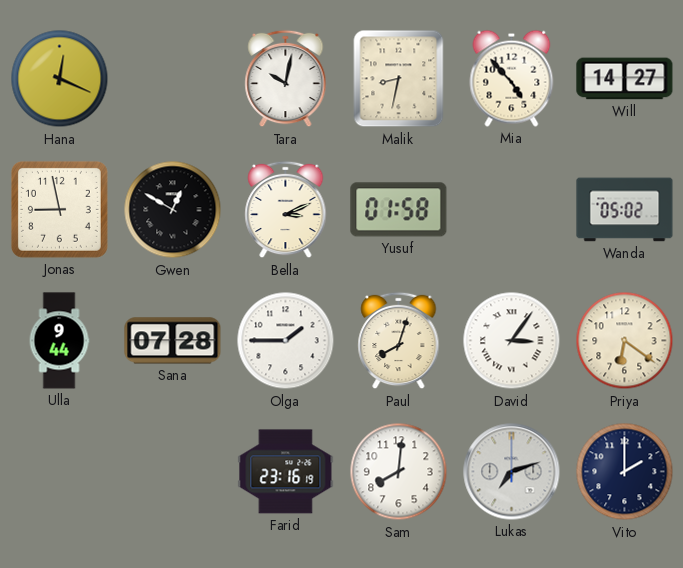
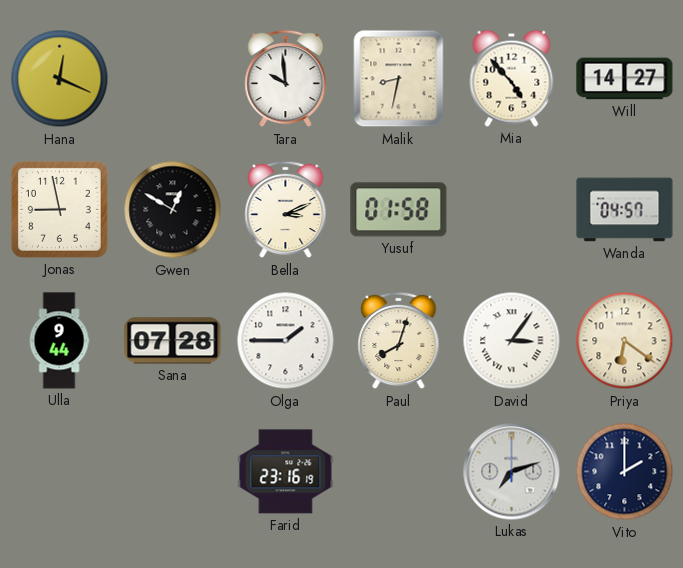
Tara: 10:02 -> 9:59 (286, 79)
Wanda: 05:02 -> 04:57 (625, 210)
Sam: 8:01 -> none (399, 472)
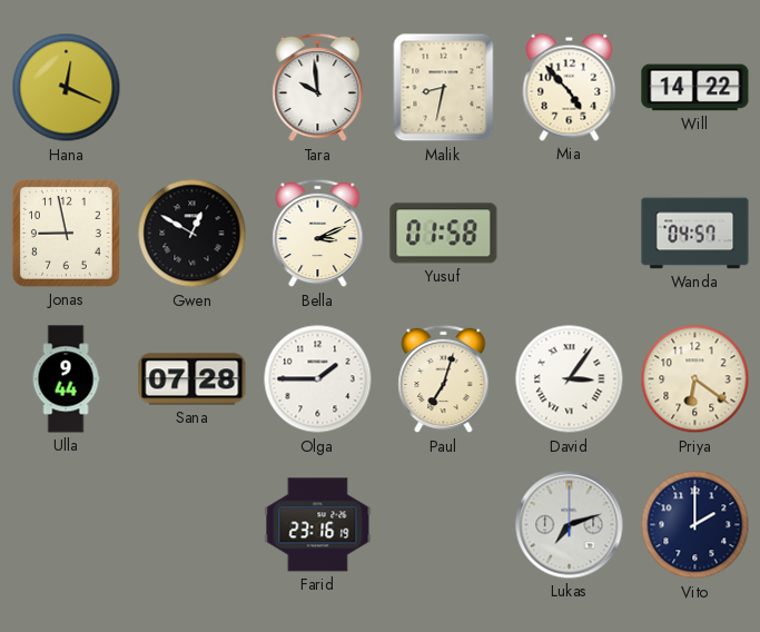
Will: 14:27 -> 14:22 (695, 88)
Paul: 8:03 -> 7:03 (444, 379)
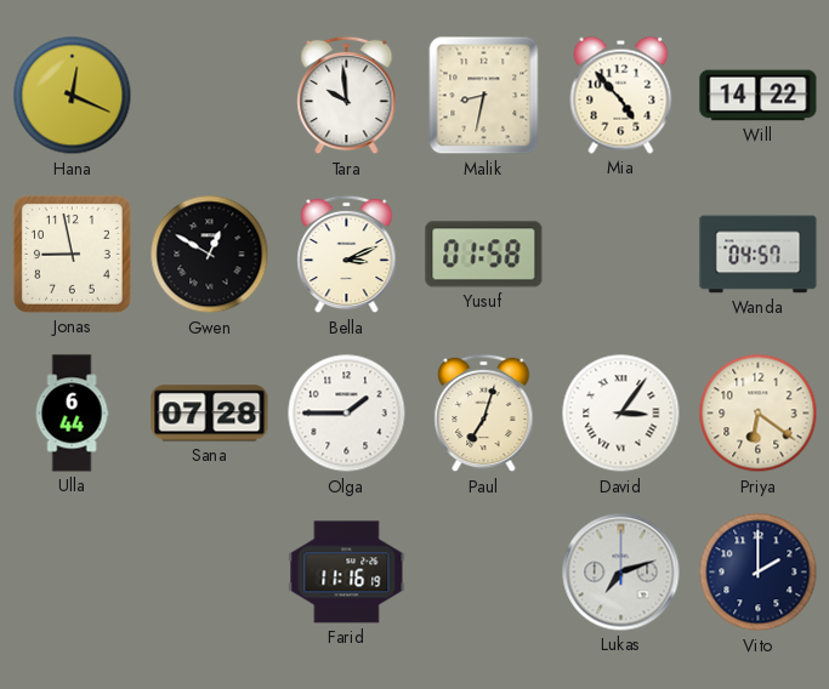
Ulla: 9:44 -> 6:44 (72, 414)
Farid: 23:16 -> 11:16 (347, 573)
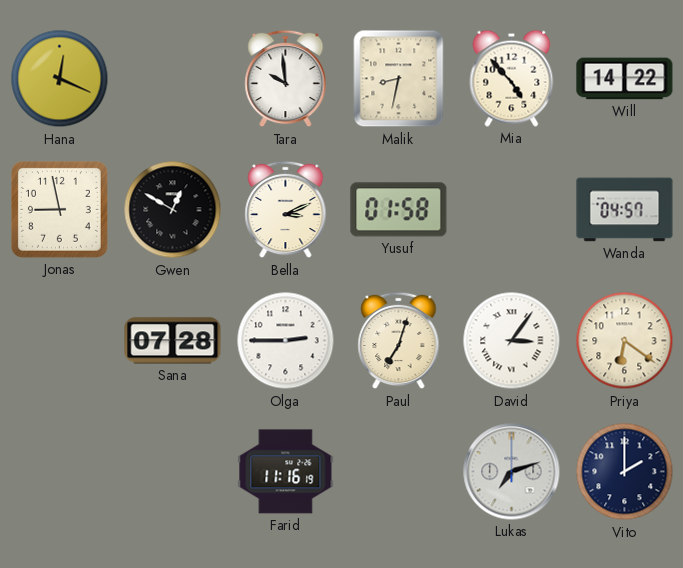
Ulla: 6:44 -> none (72, 414)
Olga: 1:45 -> 2:45 (286, 341)
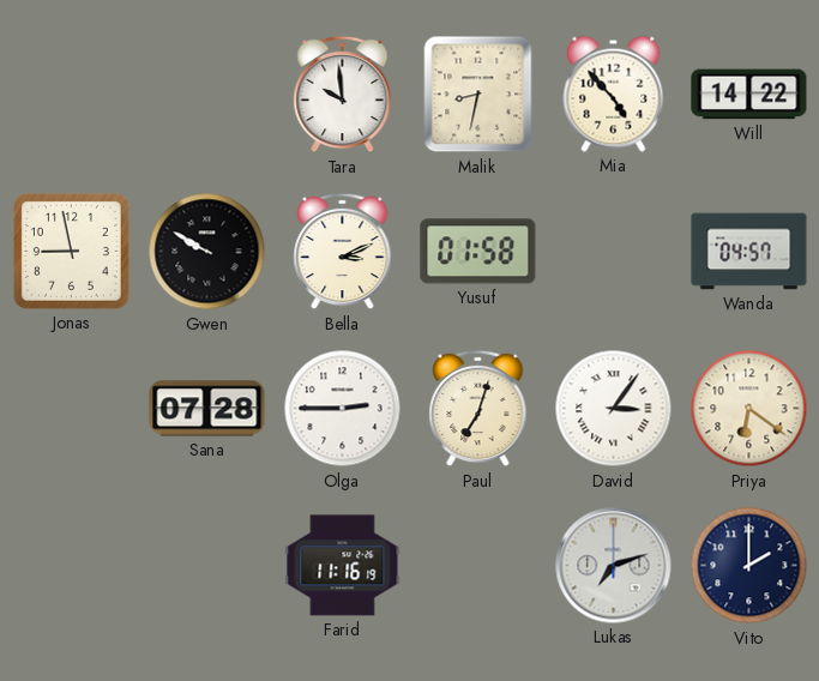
Hana: 12:19 -> none (60, 79)
Gwen: 12:50 -> 9:50 (207, 252)
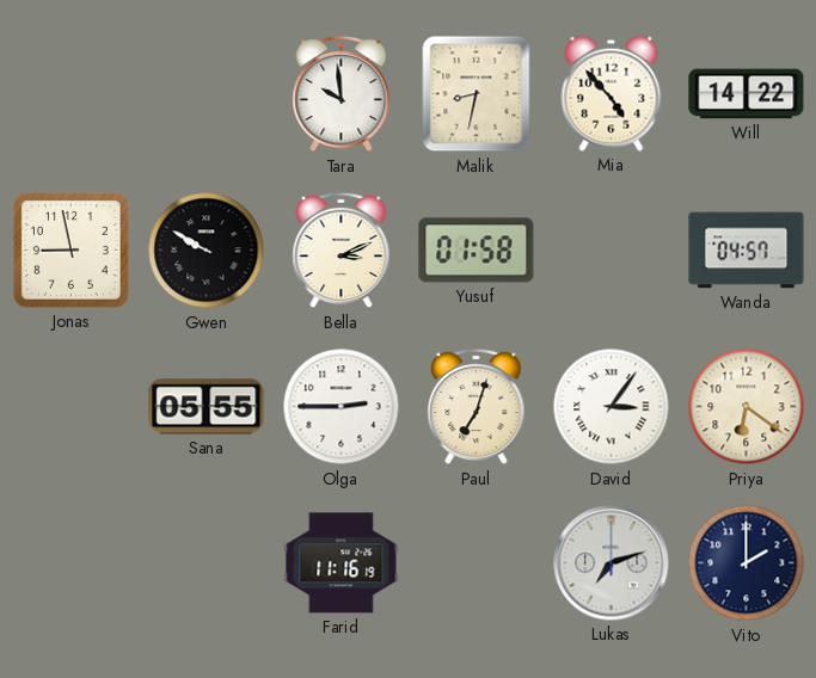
Sana: 07:28 -> 05:55 (207, 407)
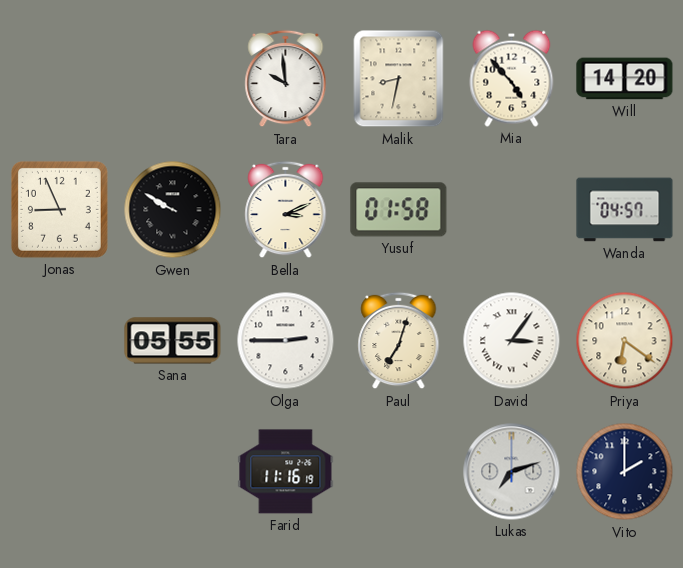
Will: 14:22 -> 14:20 (625, 79)
Jonas: 8:58 -> 8:56 (59, 209)
